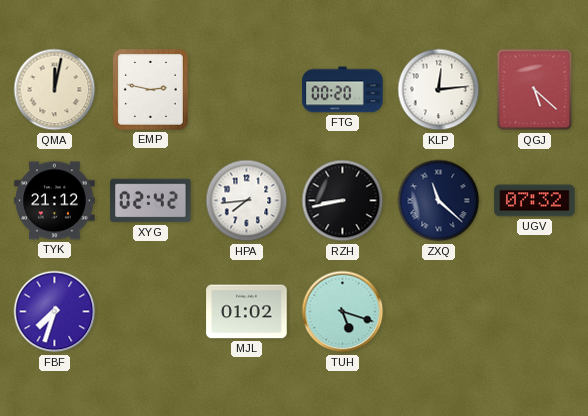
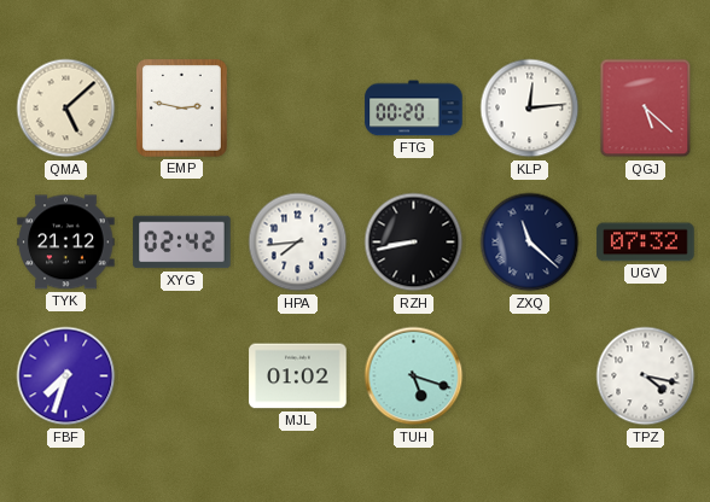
QMA: 12:02 -> 5:08 (66, 109)
TPZ: none -> 4:17 (646, 376)
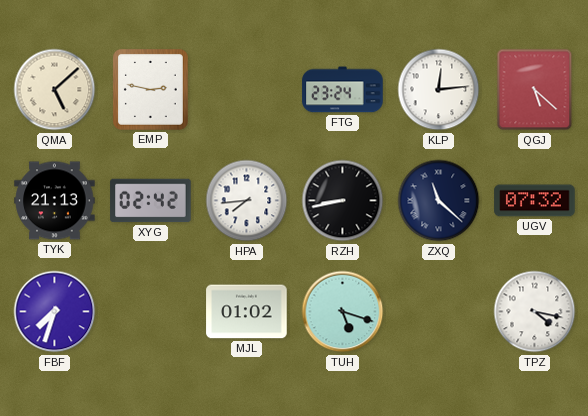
FTG: 00:20 -> 23:24 (343, 90)
TYK: 21:12 -> 21:13 (55, 201)
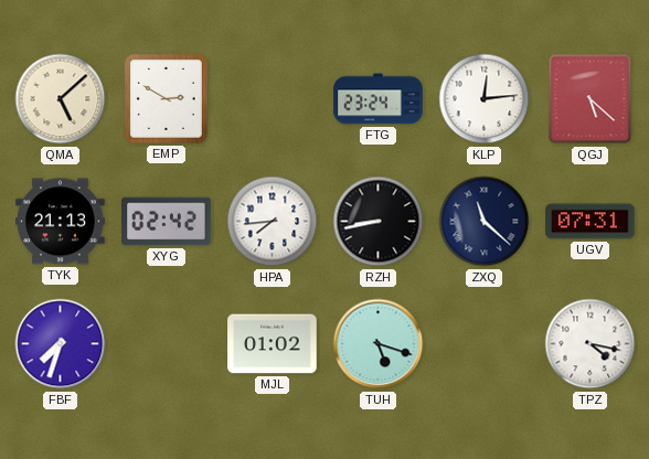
EMP: 2:47 -> 2:50 (166, 98)
UGV: 07:32 -> 07:31 (591, 222)
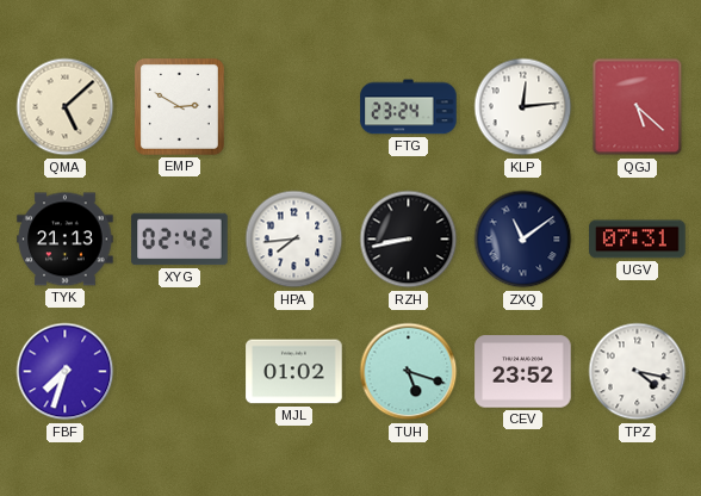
ZXQ: 11:22 -> 11:09 (523, 240)
CEV: none -> 23:52 (523, 372)
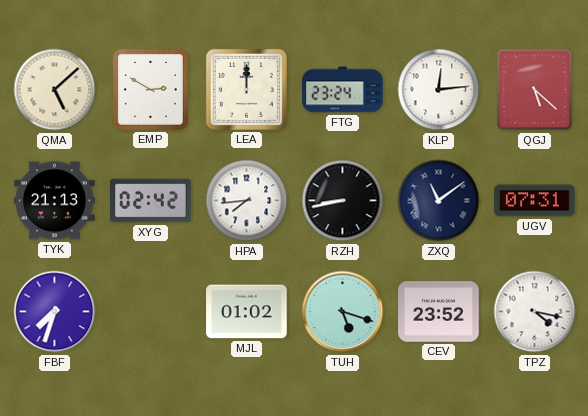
LEA: none -> 12:00 (246, 89)
